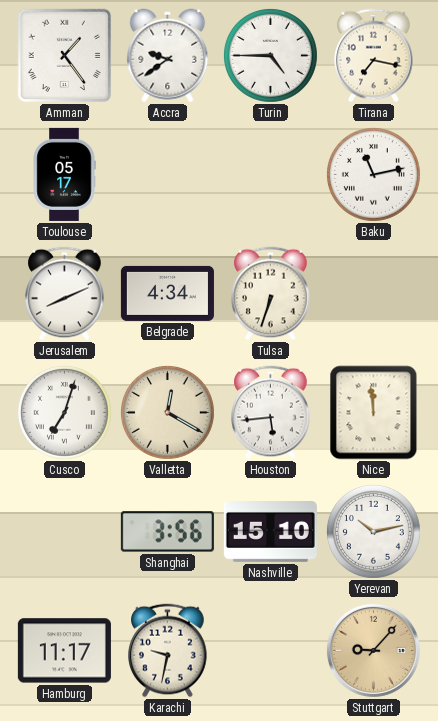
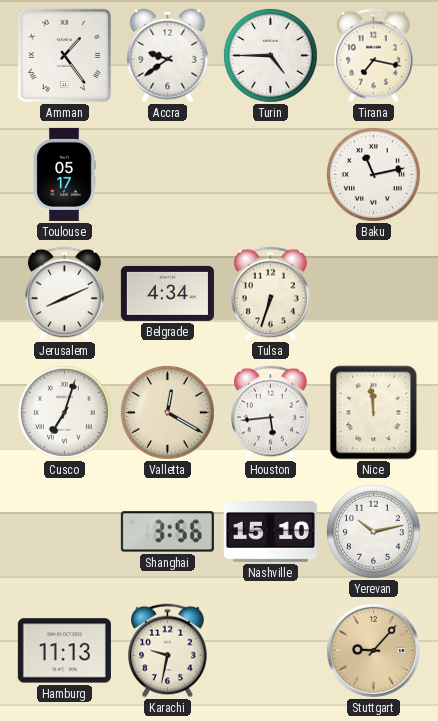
Hamburg: 11:17 -> 11:13 (64, 651)
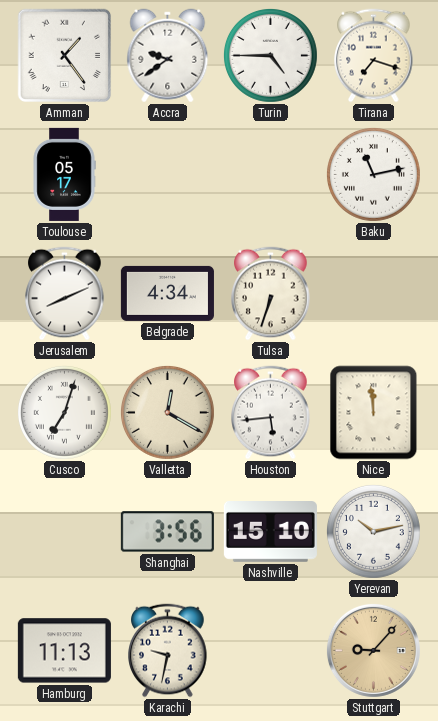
Tirana: 7:17 -> 7:18 (374, 56)
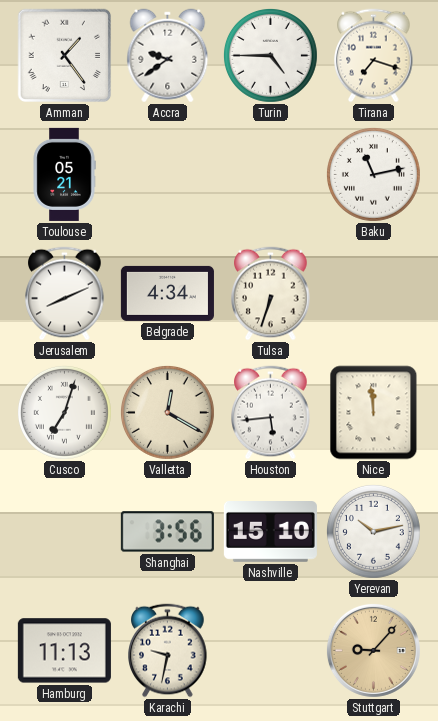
Toulouse: 05:17 -> 05:21 (64, 174)
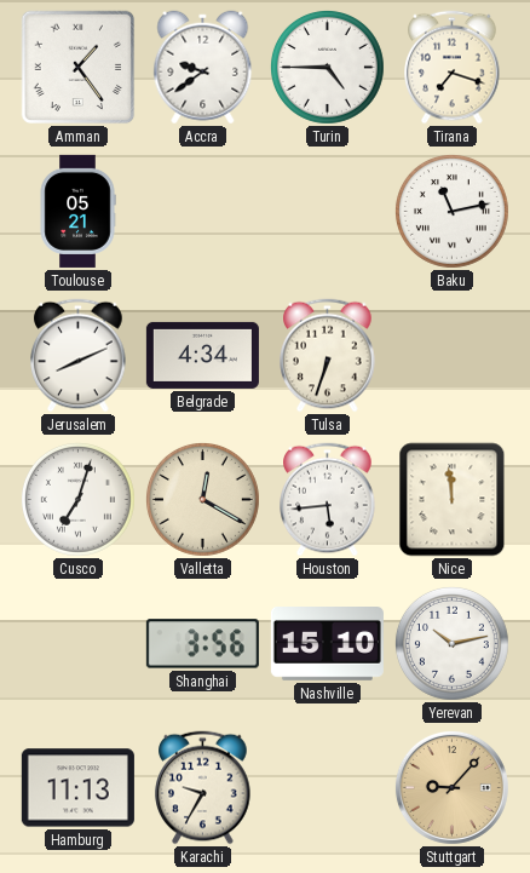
Karachi: 9:32 -> 9:35 (203, 788)
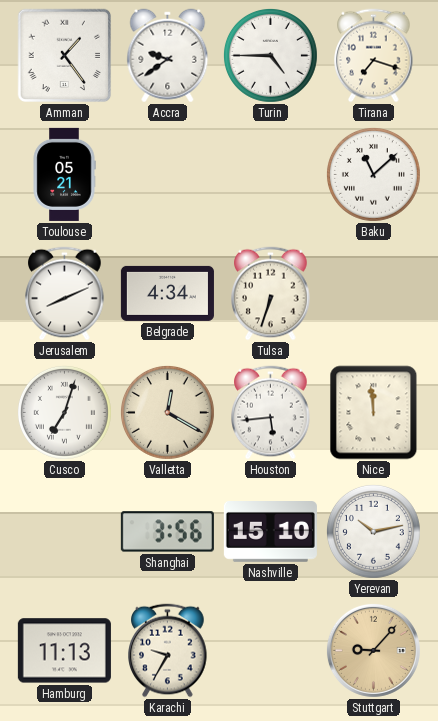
Baku: 11:13 -> 11:08 (373, 174)
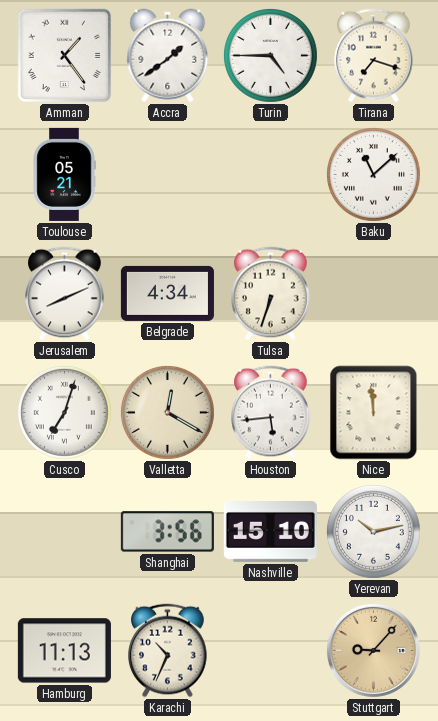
Accra: 9:39 -> 1:39 (168, 56)
Karachi: 9:35 -> 10:34 (168, 651)
